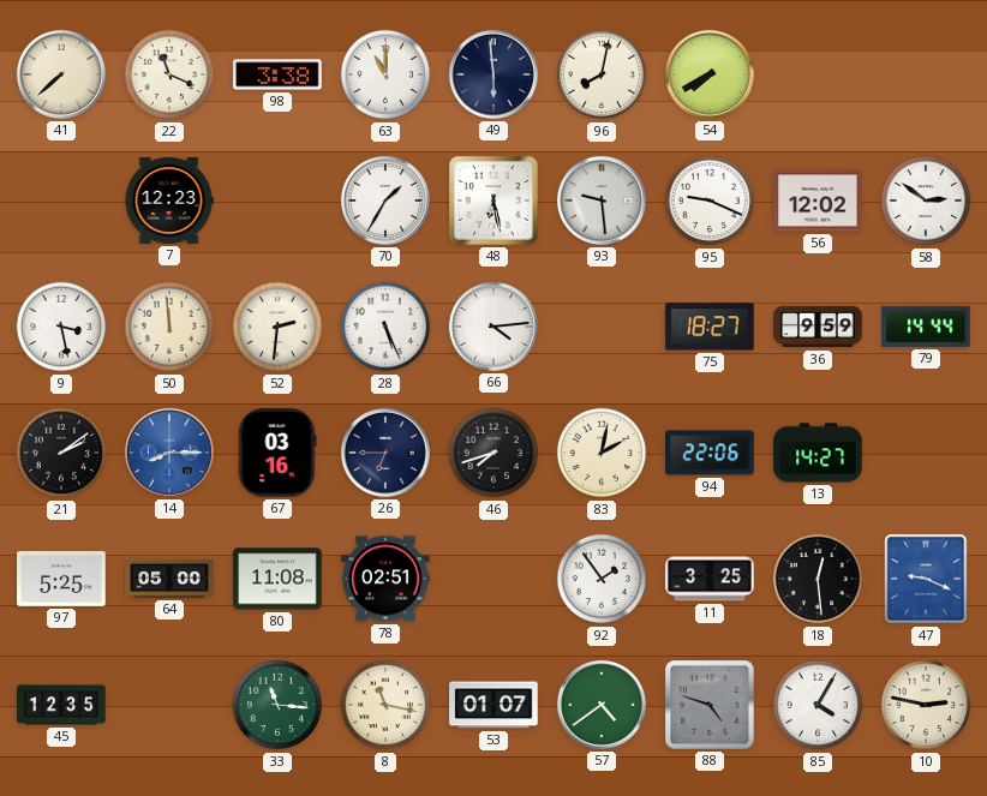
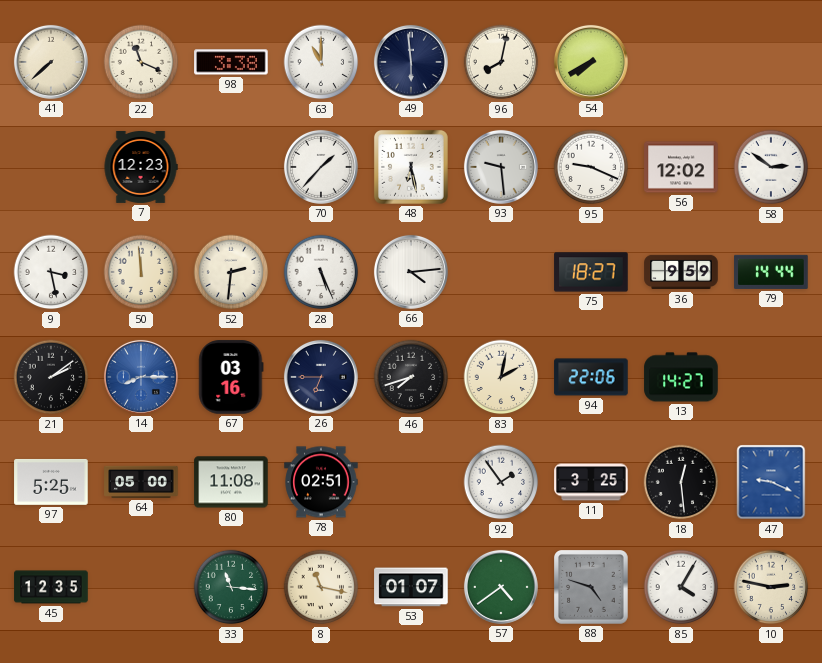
70: 1:35 -> 1:37 (321, 167)
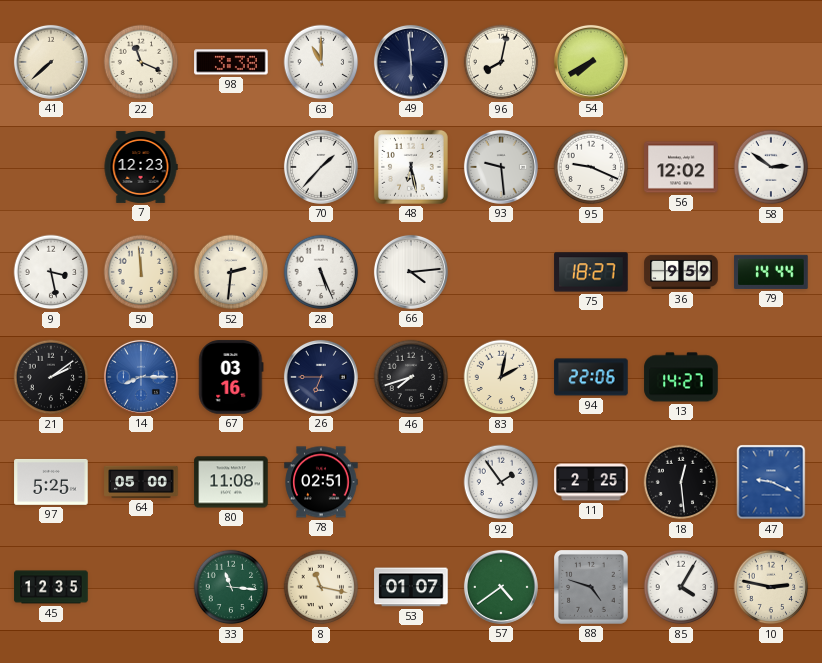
11: 3:25 -> 2:25 (591, 482)
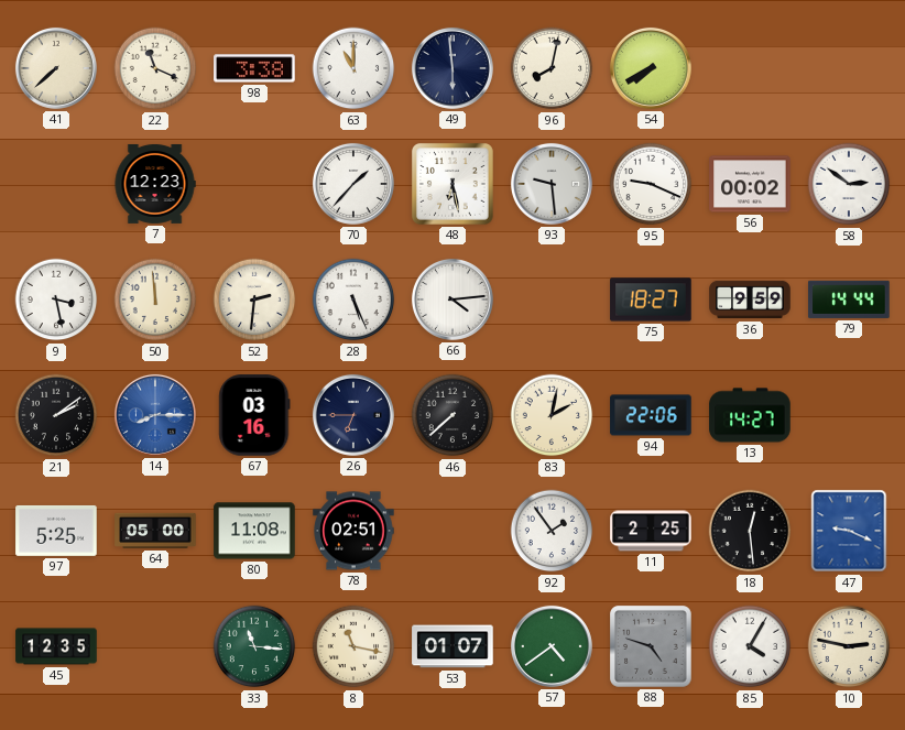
56: 12:02 -> 00:02 (750, 184)
46: 7:42 -> 7:38 (452, 415)
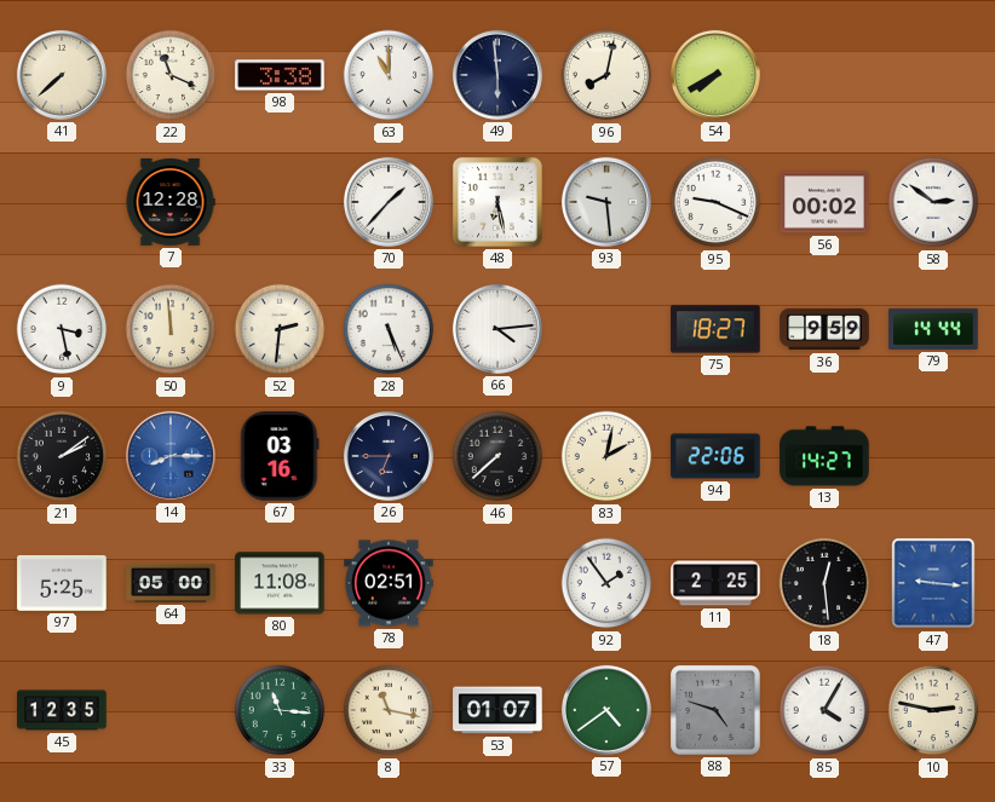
7: 12:23 -> 12:28 (171, 202)
47: 9:19 -> 9:16 (933, 583)
